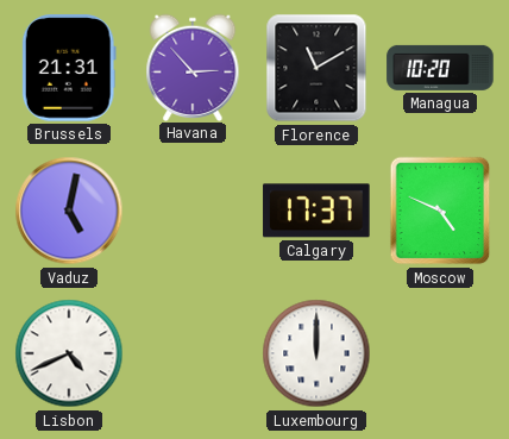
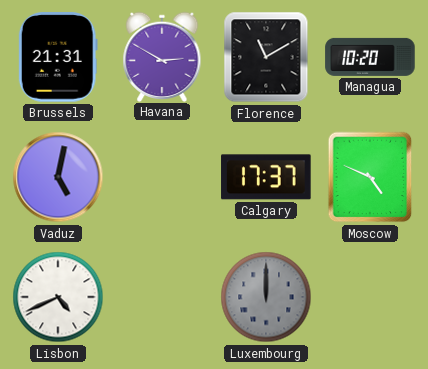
Havana: 2:53 -> 2:50 (162, 56)
Luxembourg dial: white -> grey (266, 297)
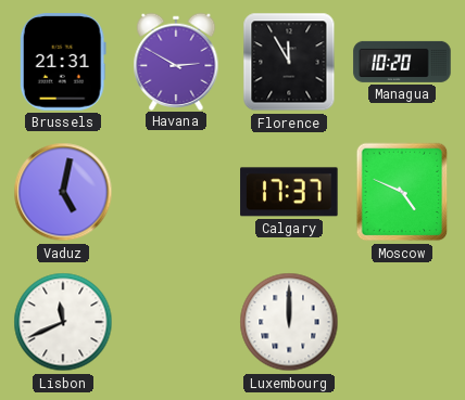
Florence: 11:10 -> 11:55 (289, 62)
Lisbon: 4:41 -> 11:41 (63, 322)
Luxembourg dial: grey -> white (289, 322)
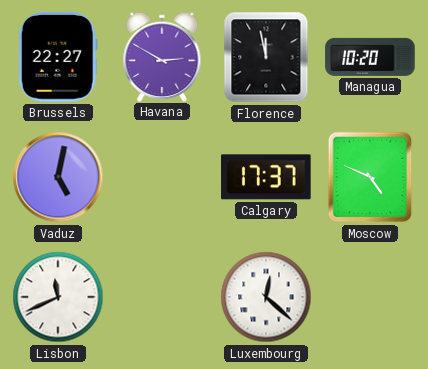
Brussels: 21:31 -> 22:27 (58, 57)
Florence: 11:55 -> 11:58 (266, 57)
Luxembourg: 12:00 -> 12:22 (266, 297)
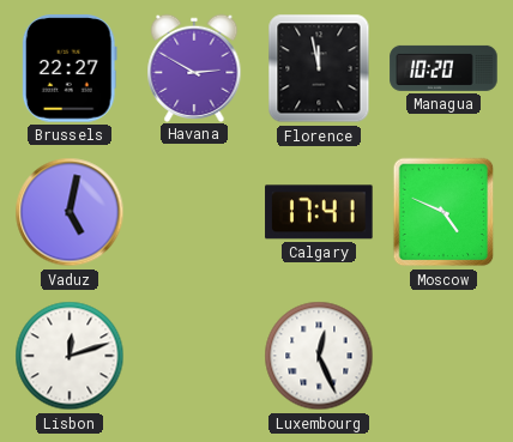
Calgary: 17:37 -> 17:41 (319, 212)
Lisbon: 11:41 -> 12:12 (70, 356)
Luxembourg: 12:22 -> 12:26 (319, 356)
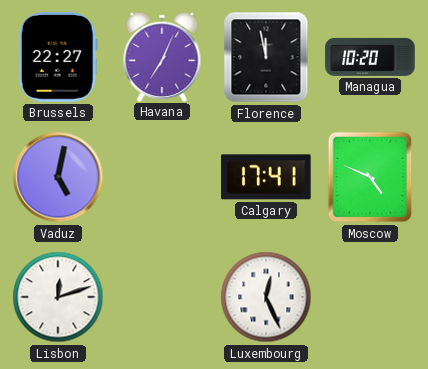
Havana: 2:50 -> 7:04 (162, 56)
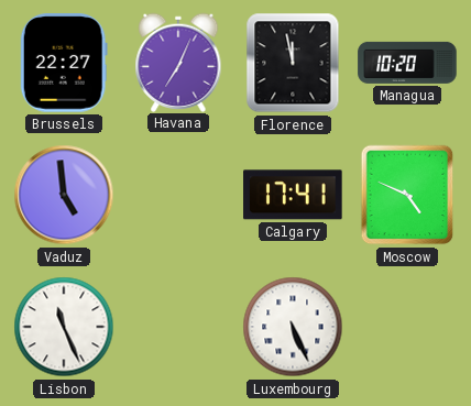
Vaduz: 5:02 -> 4:59 (64, 195)
Lisbon: 12:12 -> 11:26 (64, 327)
Luxembourg: 12:26 -> 5:26 (293, 327)
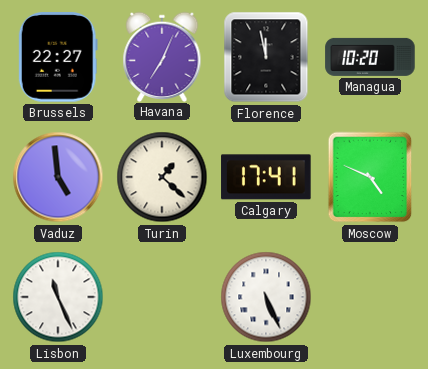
Turin: none -> 1:22 (162, 177)
